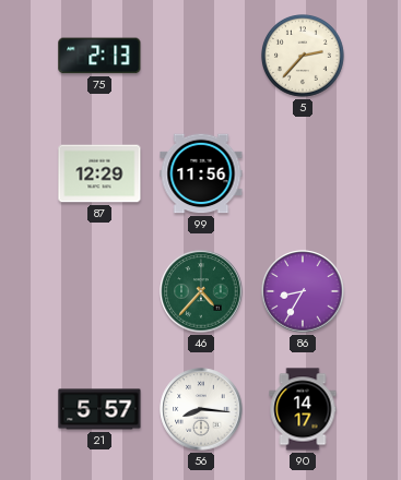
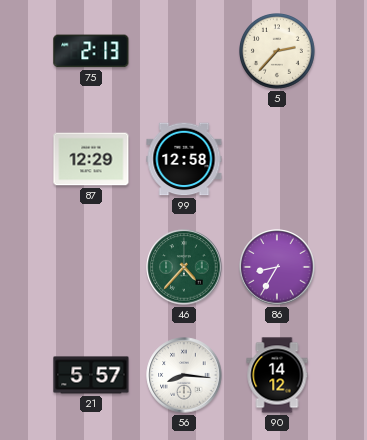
99: 11:56 -> 12:58 (184, 159)
90: 14:17 -> 14:12 (277, 375)
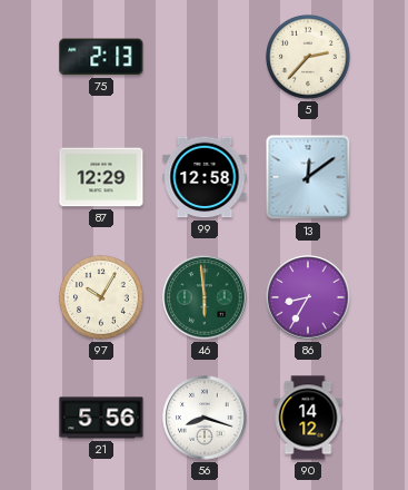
13: none -> 12:09 (308, 177)
97: none -> 10:05 (102, 298)
46: 4:37 -> 5:59 (205, 297)
21: 5:57 -> 5:56 (101, 418)
56: 8:16 -> 8:18 (205, 418)
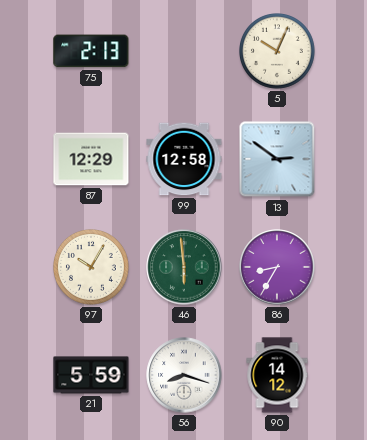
5: 2:37 -> 10:04 (278, 52)
13: 12:09 -> 2:51 (277, 159)
21: 5:56 -> 5:59 (91, 375)
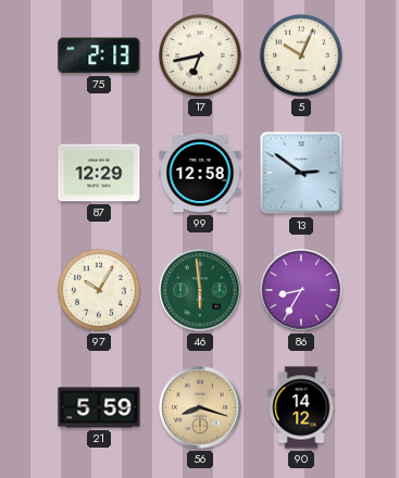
17: none -> 6:43 (201, 56)
56 dial: white -> champagne (200, 407)
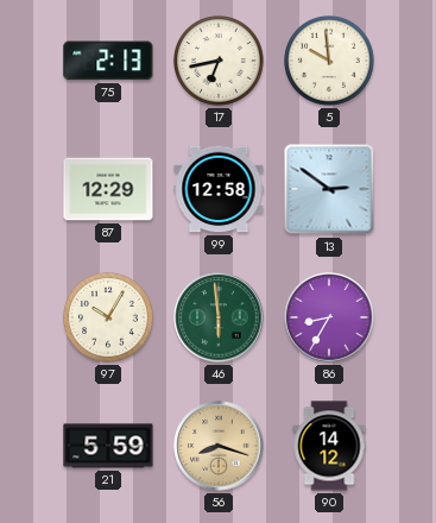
5: 10:04 -> 9:59 (330, 62)
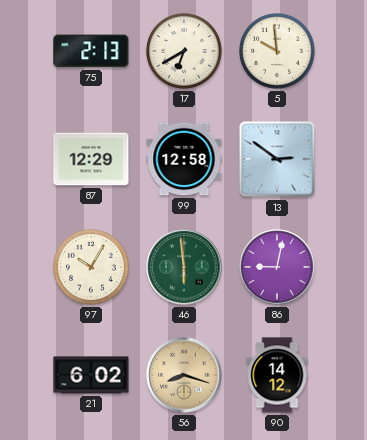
17: 6:43 -> 6:40 (185, 52)
86: 8:35 -> 9:02 (277, 267)
21: 5:59 -> 6:02 (91, 375)
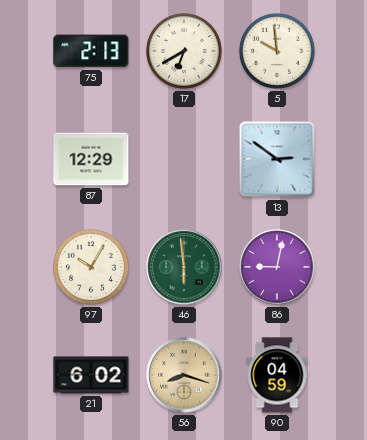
99: 12:58 -> none (184, 159)
90: 14:12 -> 04:59 (277, 375)
